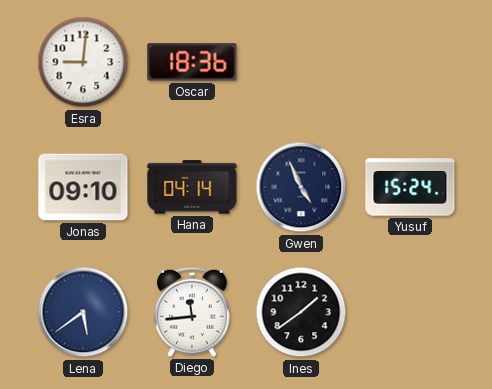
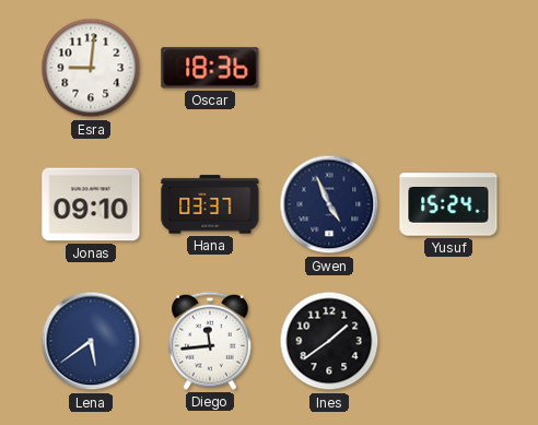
Hana: 04:14 -> 03:37 (210, 204)
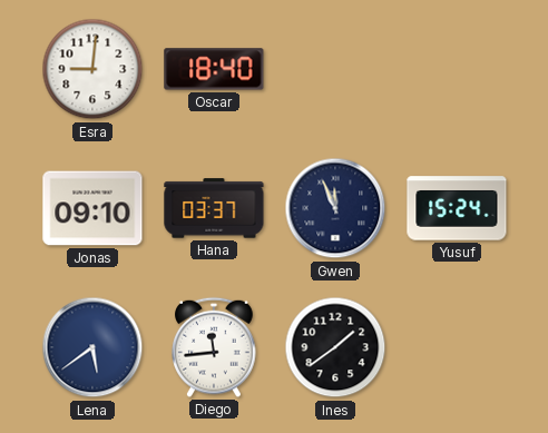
Oscar: 18:36 -> 18:40 (214, 69)
Gwen: 4:56 -> 11:56 (335, 208)
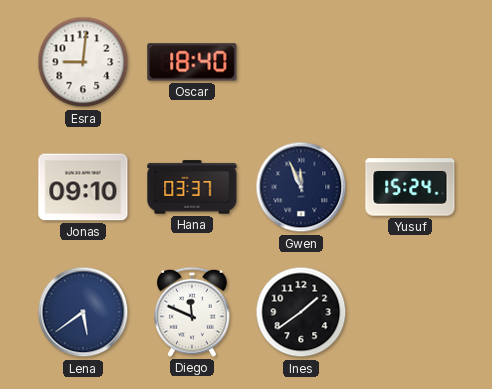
Diego: 11:44 -> 11:49 (192, 312)
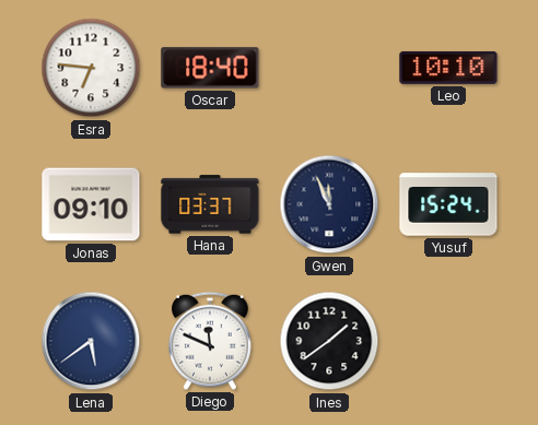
Esra: 9:01 -> 6:46 (91, 68)
Leo: none -> 10:10 (448, 68)
